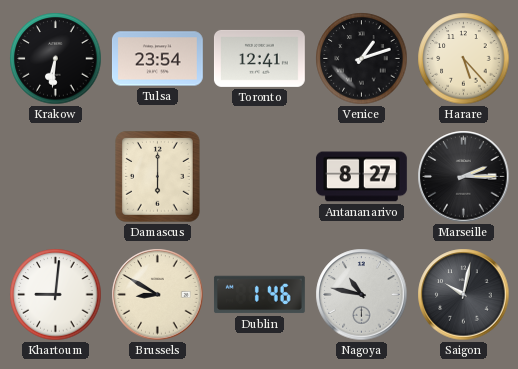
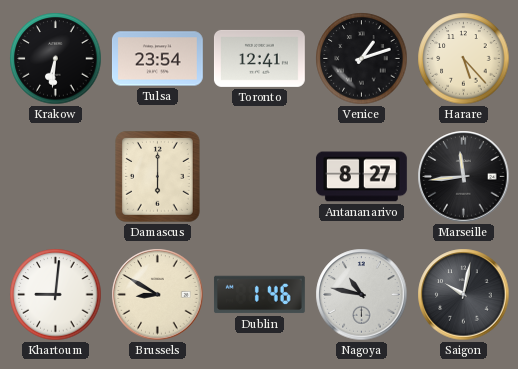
Marseille: 2:15 -> 11:44 (464, 177)
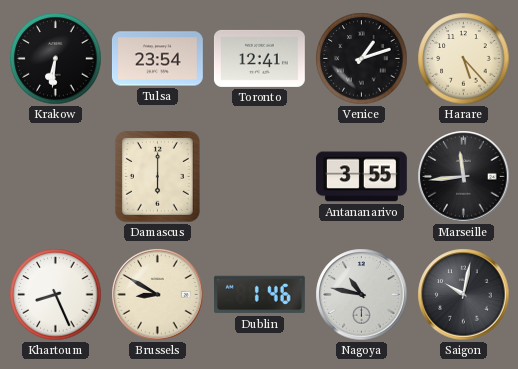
Antananarivo: 8:27 -> 3:55 (361, 177)
Khartoum: 9:01 -> 8:26 (56, 295)
